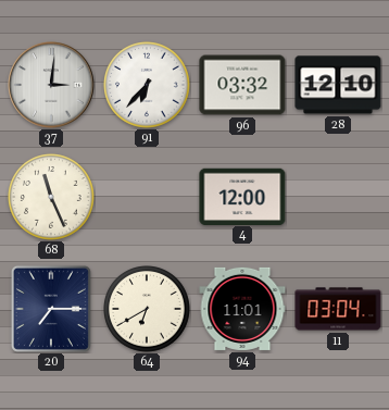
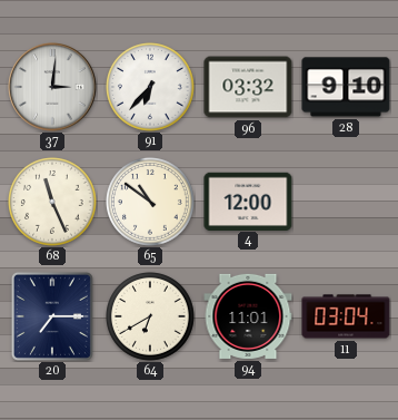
28: 12:10 -> 9:10 (346, 87)
65: none -> 10:51 (151, 203)
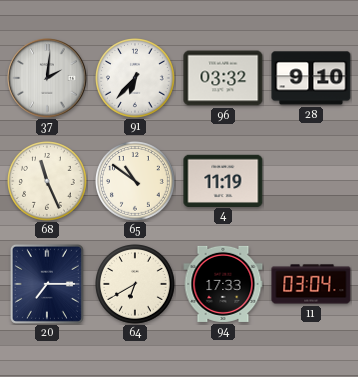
37: 3:01 -> 2:01 (47, 78)
4: 12:00 -> 11:19 (223, 180)
94: 11:01 -> 17:33 (223, 284)
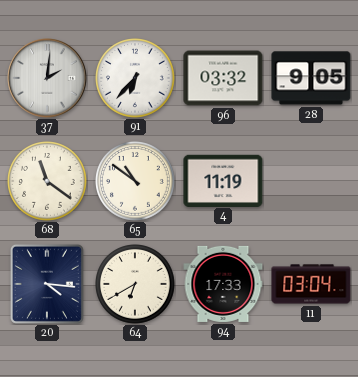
28: 9:10 -> 9:05 (311, 78)
68: 11:26 -> 11:21 (48, 182)
20: 7:15 -> 4:16 (47, 284)
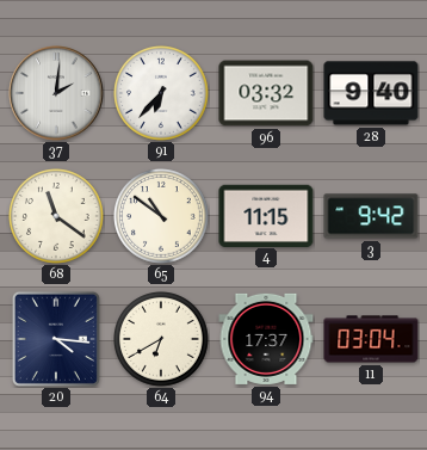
28: 9:05 -> 9:40 (371, 93)
4: 11:19 -> 11:15 (266, 215)
3: none -> 9:42 (371, 216)
94: 17:33 -> 17:37 (266, 339)
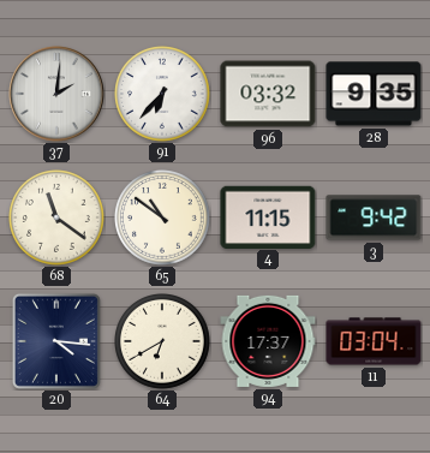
28: 9:40 -> 9:35 (374, 94)
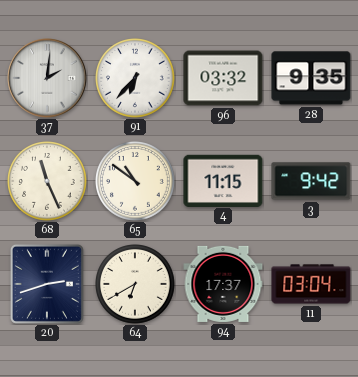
68: 11:21 -> 11:26 (48, 182)
20: 4:16 -> 2:42 (47, 284)
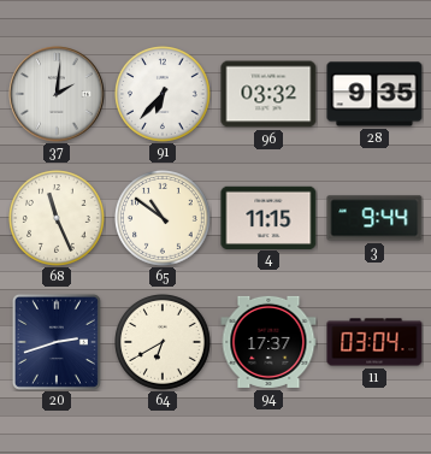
3: 9:42 -> 9:44 (374, 218)
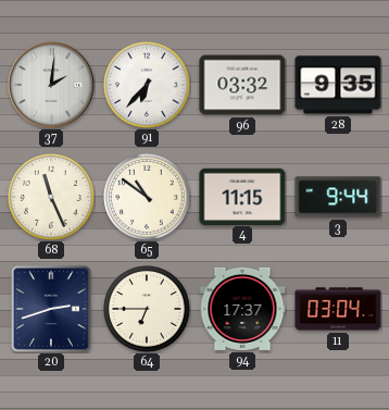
64: 6:40 -> 6:45 (148, 310)
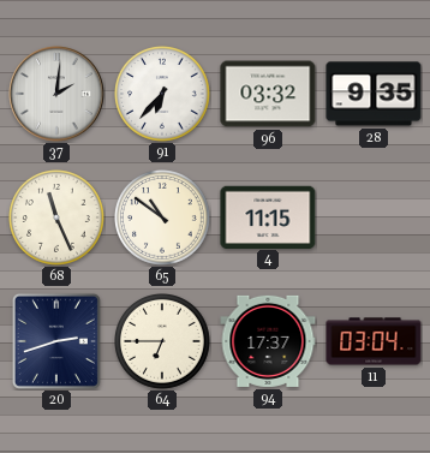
3: 9:44 -> none (338, 197)
